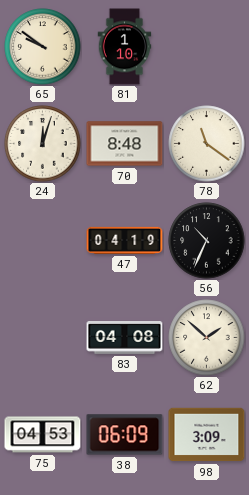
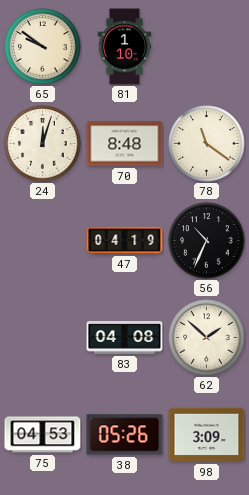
38: 06:09 -> 05:26 (125, 435)
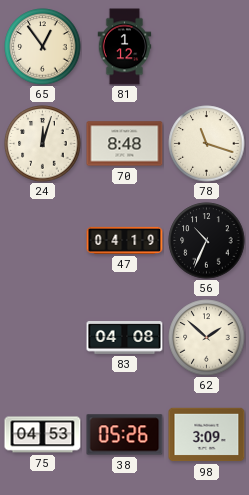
65: 9:51 -> 12:54 (43, 47)
81: 1:10 -> 1:12 (125, 47)
78: 11:21 -> 11:18 (207, 144)
